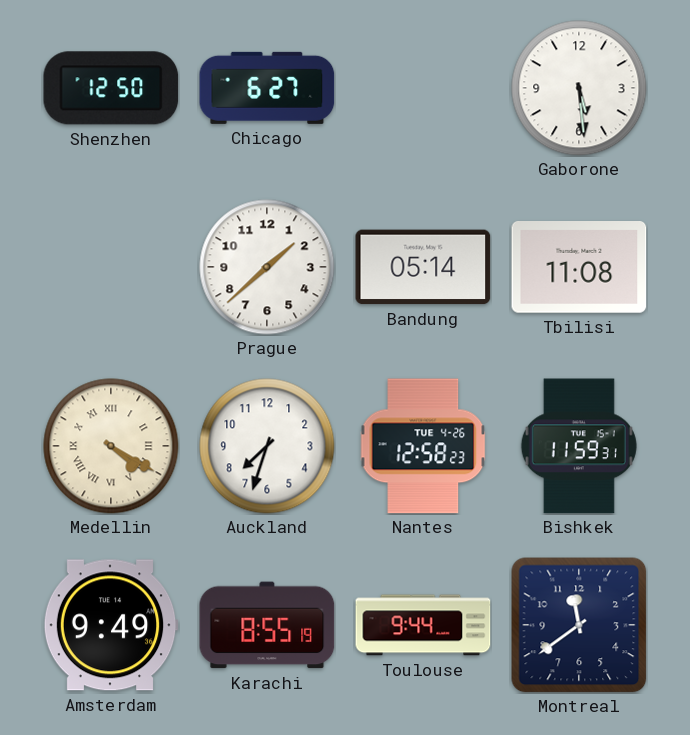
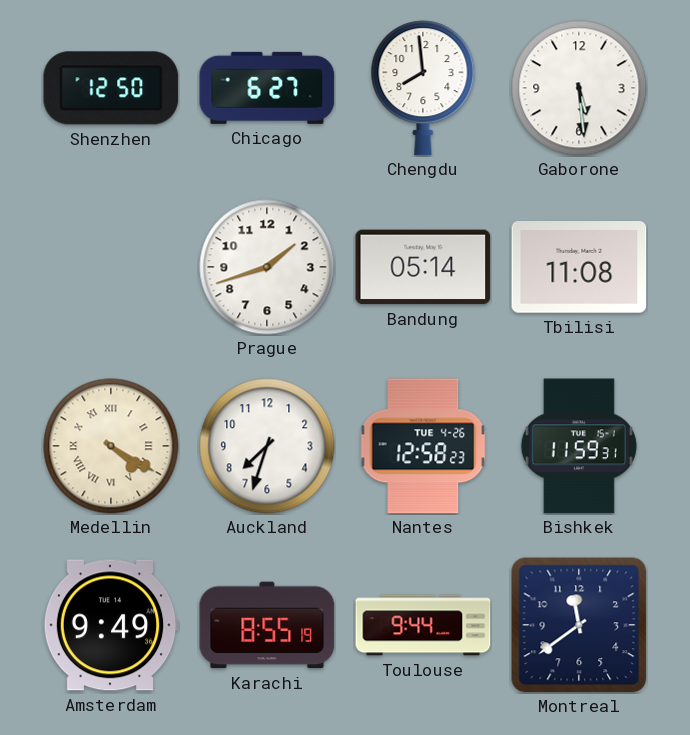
Chengdu: none -> 7:59 (423, 88)
Prague: 1:38 -> 1:42 (267, 267)
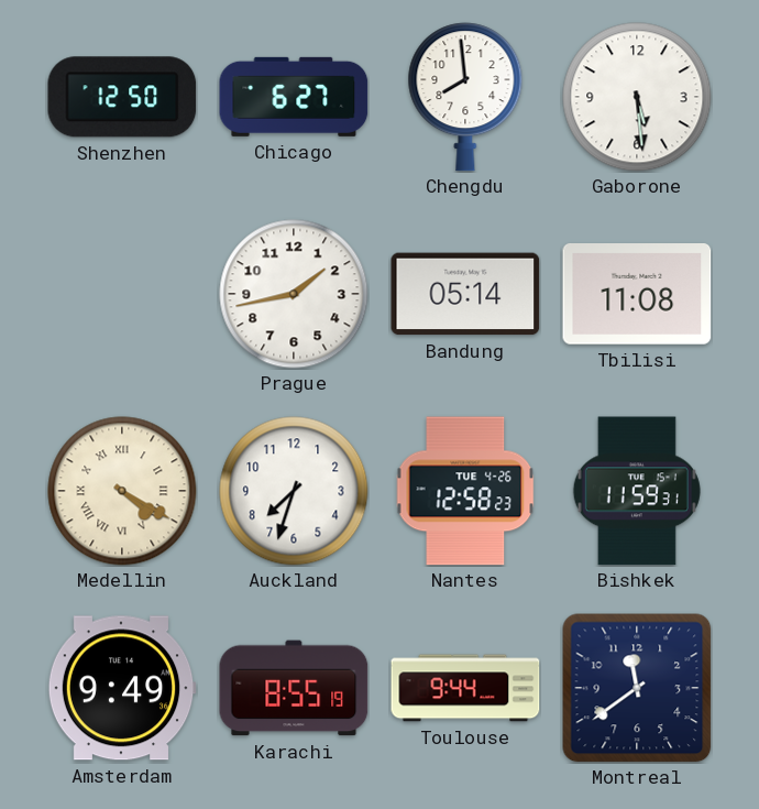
Prague: 1:42 -> 1:43 (294, 294)
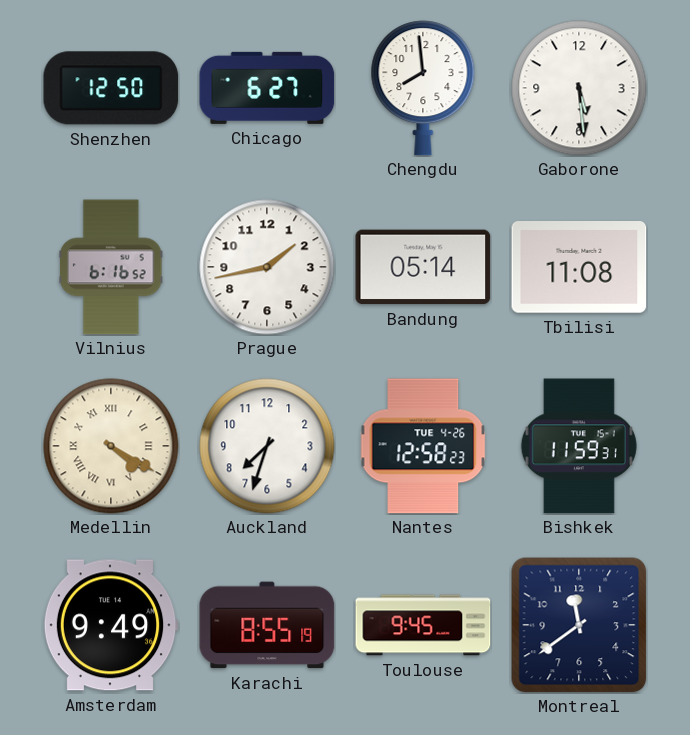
Vilnius: none -> 6:16 (111, 267)
Toulouse: 9:44 -> 9:45 (423, 625)
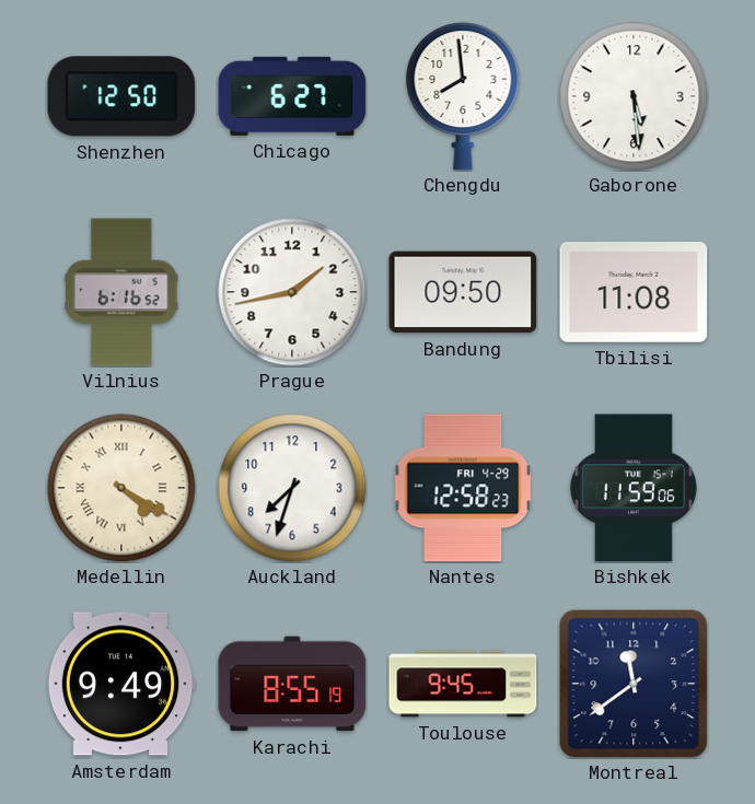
Bandung: 05:14 -> 09:50 (463, 292)
Nantes date: TUE 4-26 -> FRI 4-29 (463, 488)
Bishkek: 11:59:31 -> 11:59:06 (634, 488)
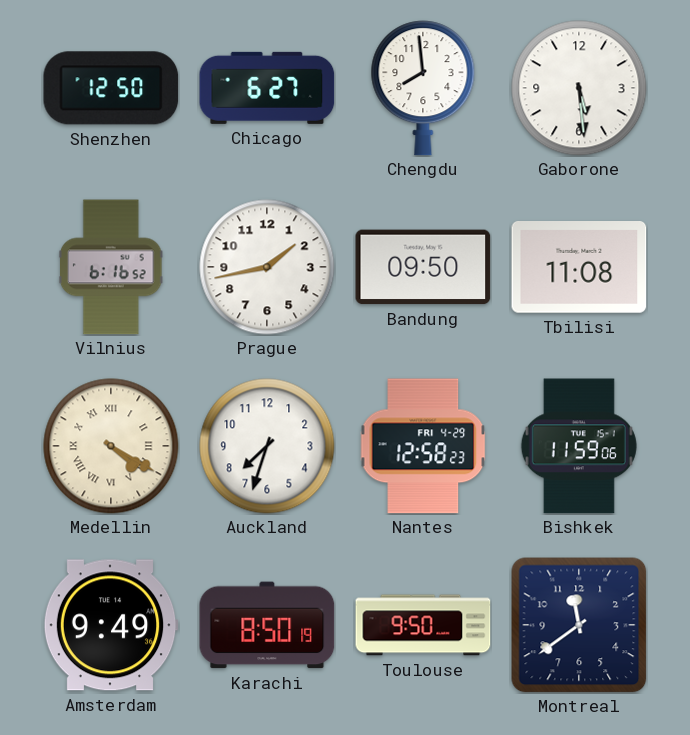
Karachi: 8:55 -> 8:50 (267, 625)
Toulouse: 9:45 -> 9:50 (423, 625)
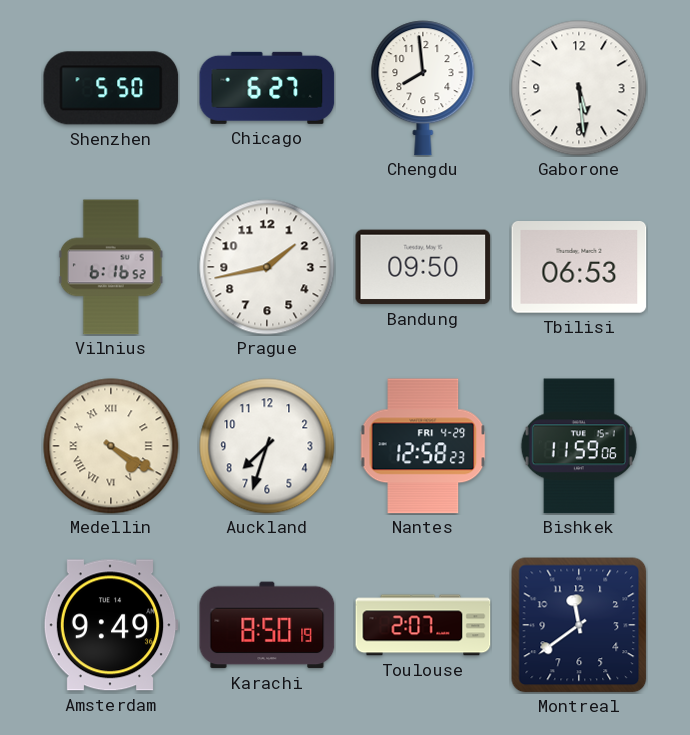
Shenzhen: 12:50 -> 5:50 (111, 88)
Tbilisi: 11:08 -> 06:53 (579, 268)
Toulouse: 9:50 -> 2:07 (423, 625)
